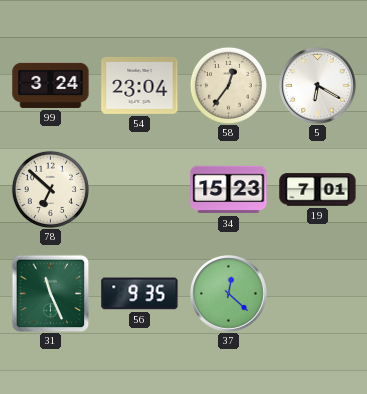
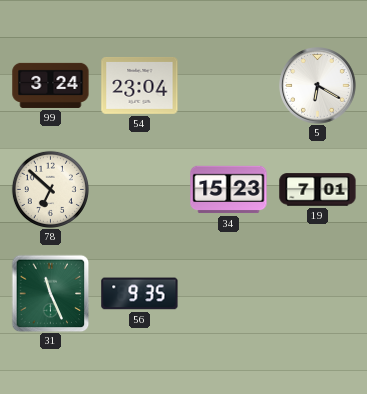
58: 12:36 -> none (228, 85)
37: 12:22 -> none (229, 294)
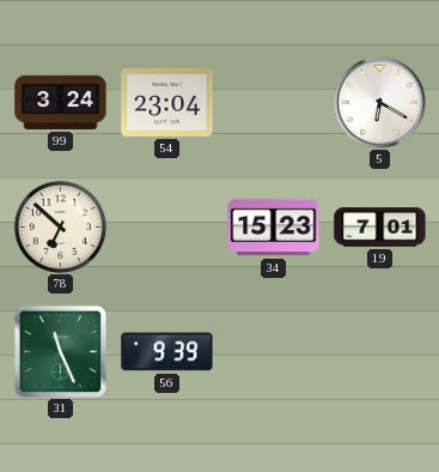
56: 9:35 -> 9:39 (167, 352)
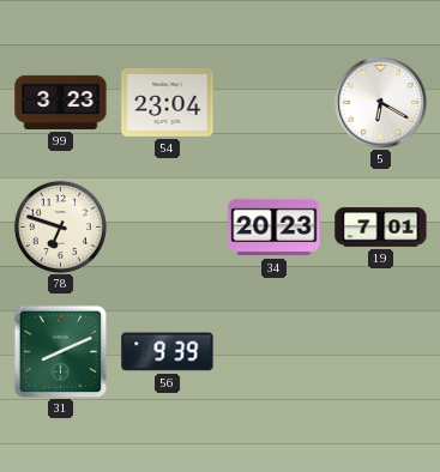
99: 3:24 -> 3:23 (61, 102)
78: 6:52 -> 6:48 (60, 226)
34: 15:23 -> 20:23 (275, 228)
31: 11:26 -> 8:11 (60, 351)
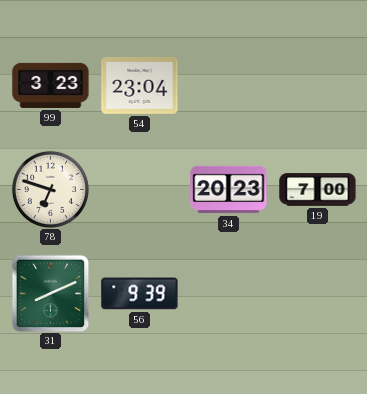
5: 6:20 -> none (381, 103)
19: 7:01 -> 7:00 (318, 190)
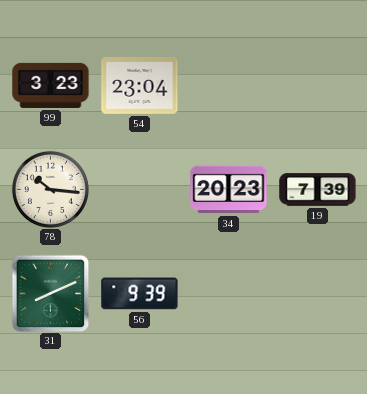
78: 6:48 -> 10:16 (50, 189)
19: 7:00 -> 7:39 (318, 190)
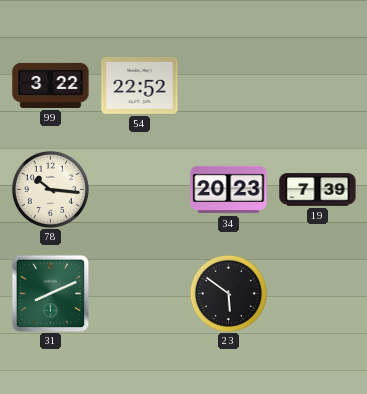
99: 3:23 -> 3:22 (51, 85)
54: 23:04 -> 22:52 (140, 86)
56: 9:39 -> none (140, 294)
23: none -> 5:51 (228, 293)
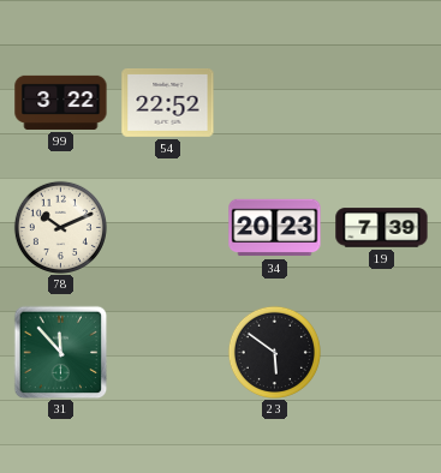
78: 10:16 -> 10:11 (60, 227)
31: 8:11 -> 11:53 (60, 352)
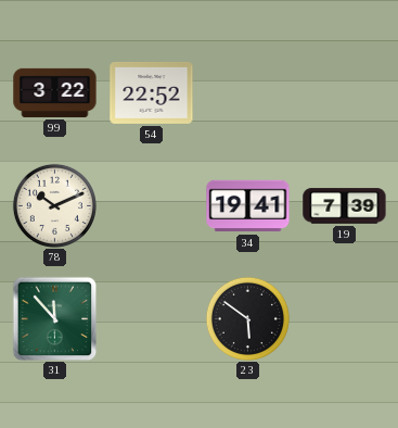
34: 20:23 -> 19:41 (248, 206)
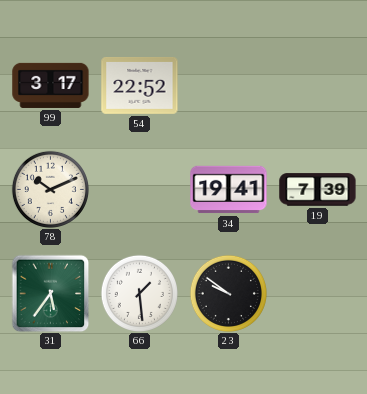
99: 3:22 -> 3:17 (51, 85)
31: 11:53 -> 5:36 (50, 293)
66: none -> 1:29 (139, 293)
23: 5:51 -> 9:51 (228, 293)
